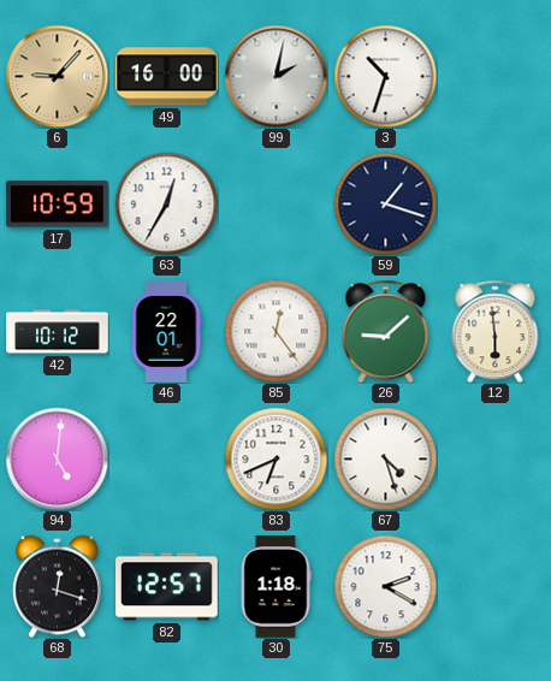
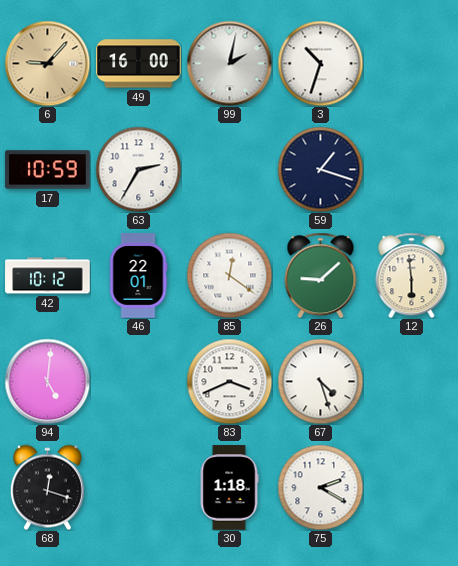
63: 12:35 -> 2:35 (138, 169)
85: 12:24 -> 12:21 (229, 275)
83: 6:41 -> 3:41 (229, 381)
82: 12:57 -> none (167, 587)
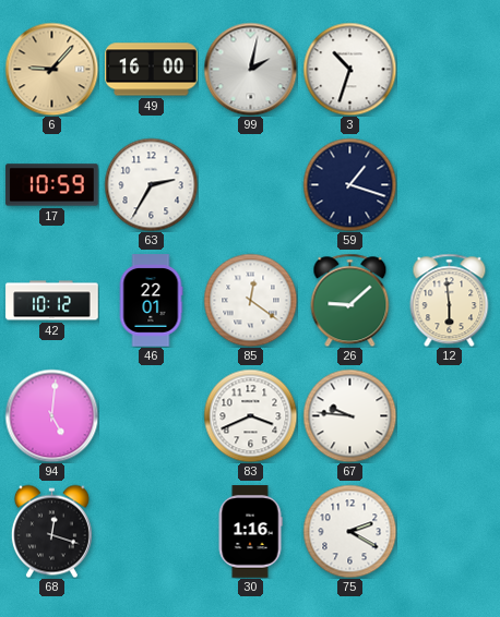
67: 4:27 -> 9:46 (349, 415)
30: 1:18 -> 1:16 (250, 532)
